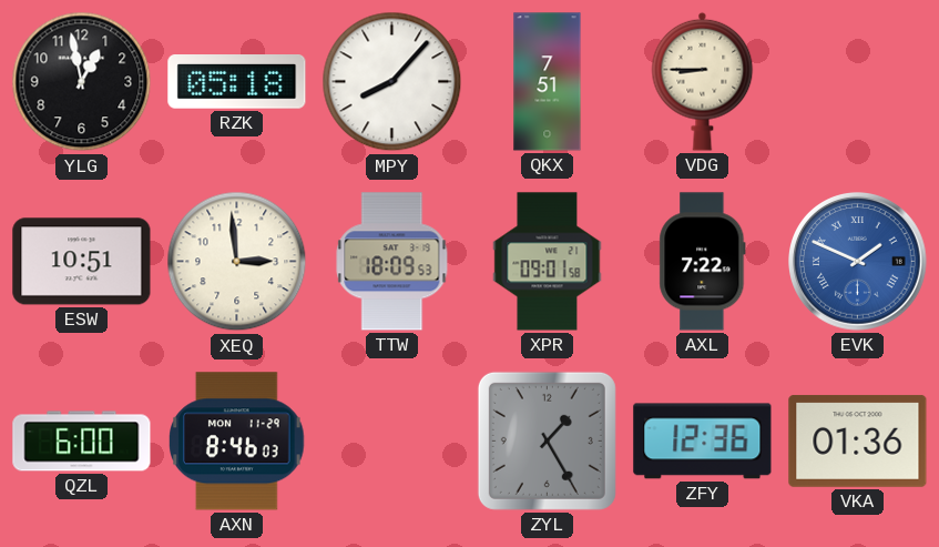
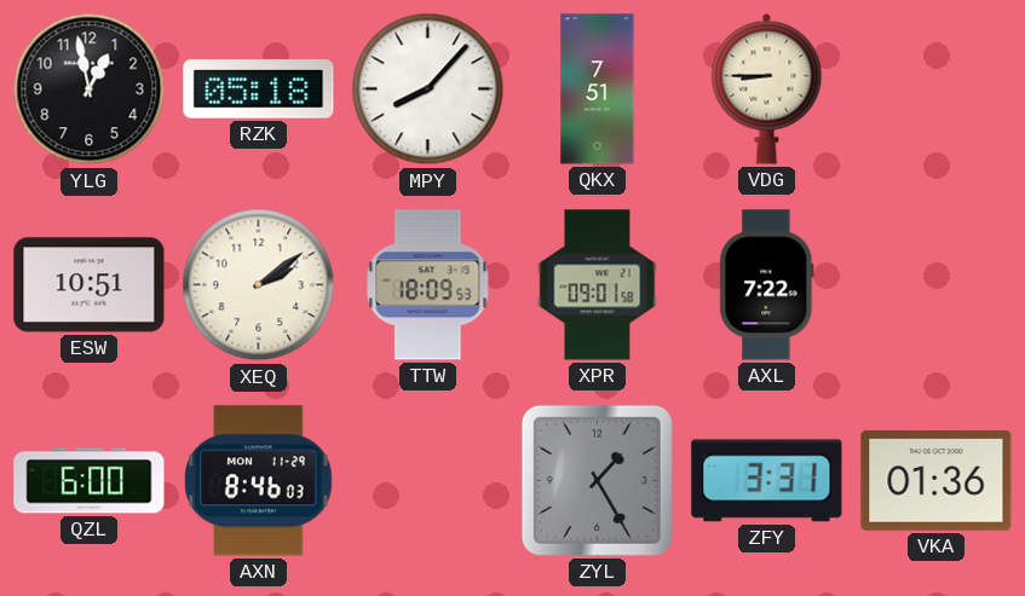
XEQ: 2:59 -> 2:09 (259, 285)
EVK: 1:49 -> none (858, 262)
ZFY: 12:36 -> 3:31 (767, 481)
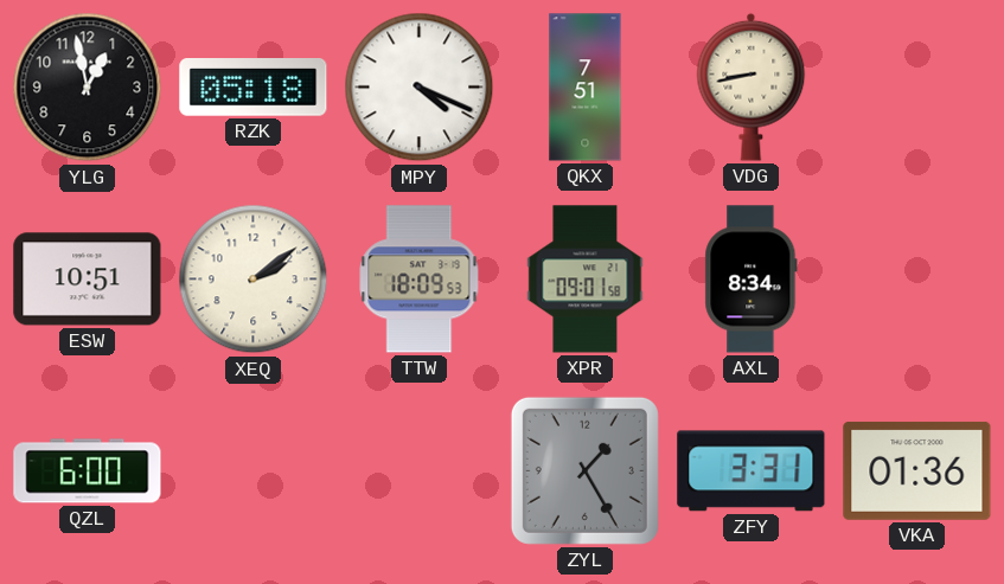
MPY: 8:07 -> 4:19 (420, 88)
VDG: 8:45 -> 8:43 (752, 86)
AXL: 7:22 -> 8:34 (752, 280)
AXN: 8:46 -> none (259, 481)
